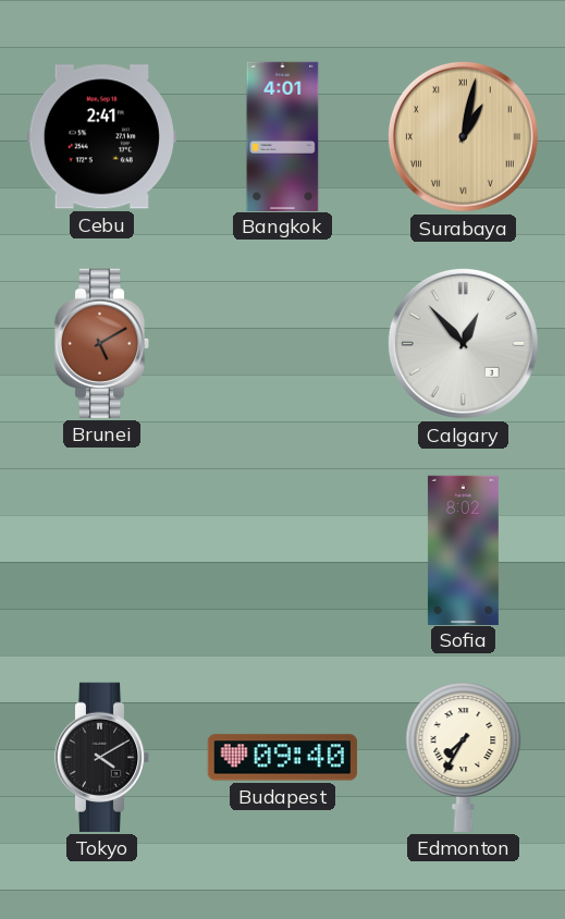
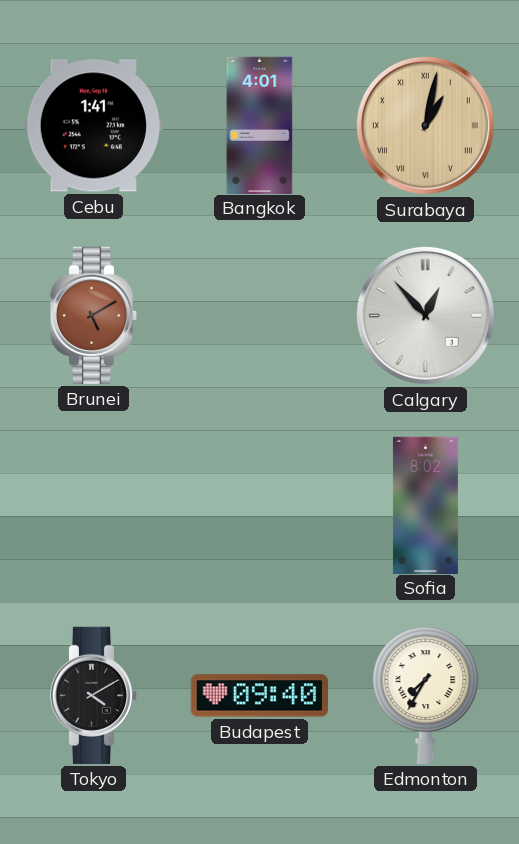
Cebu: 2:41 -> 1:41 (93, 126)
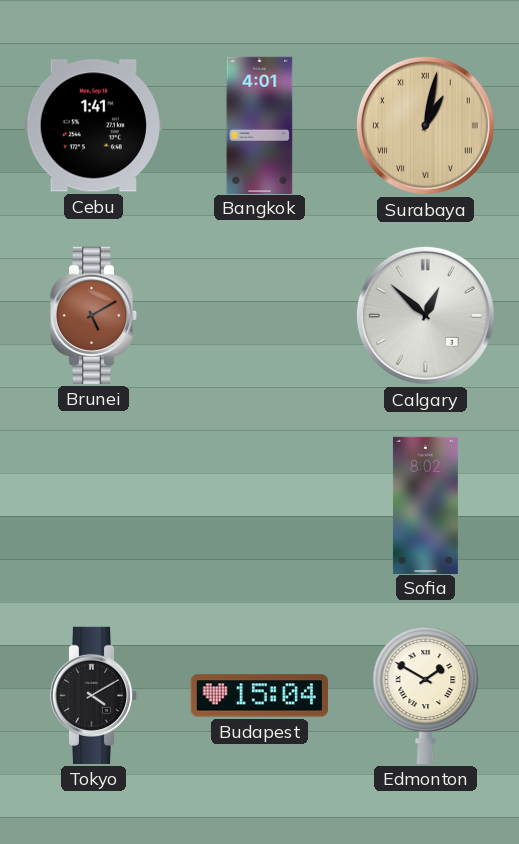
Calgary: 12:53 -> 12:52 (425, 315)
Budapest: 09:40 -> 15:04 (259, 696)
Edmonton: 7:35 -> 1:50 (426, 695)
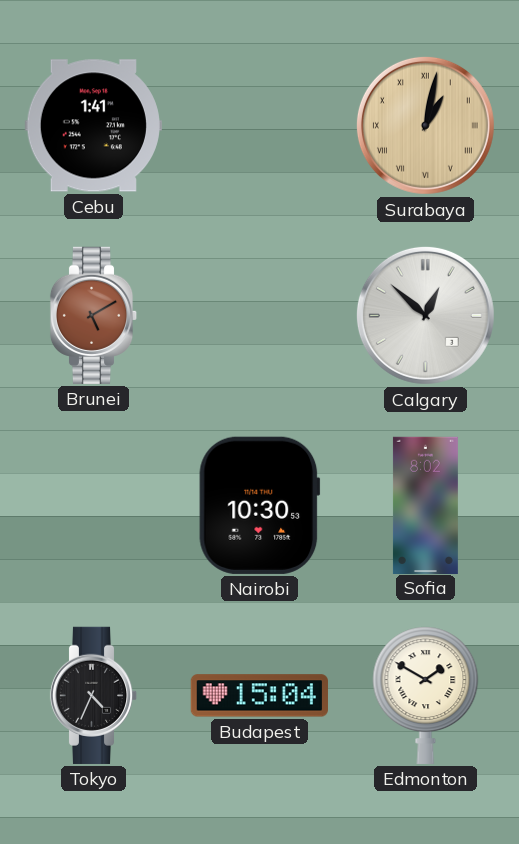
Bangkok: 4:01 -> none (260, 125)
Nairobi: none -> 10:30 (260, 505)
Tokyo: 4:10 -> 4:34 (94, 695)
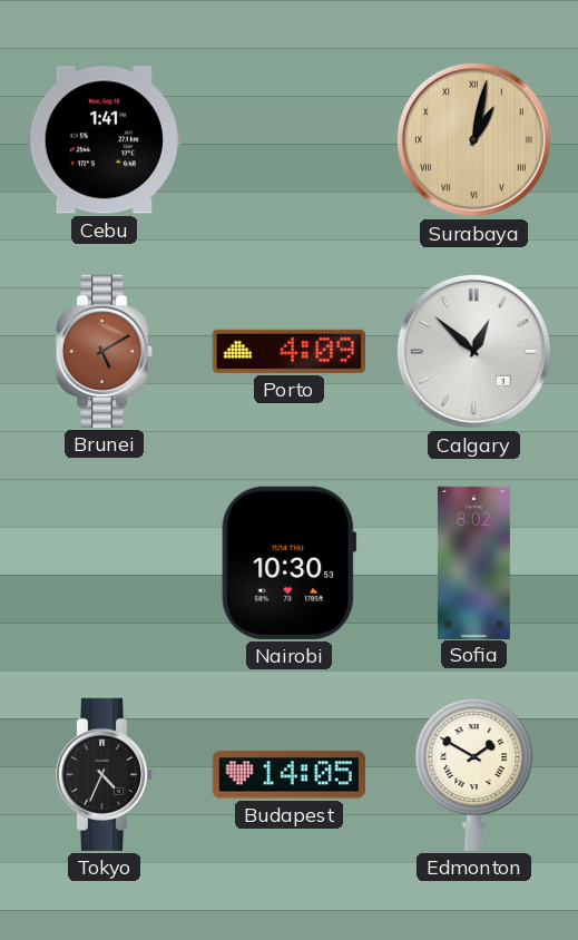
Porto: none -> 4:09 (288, 351)
Budapest: 15:04 -> 14:05 (288, 775)
